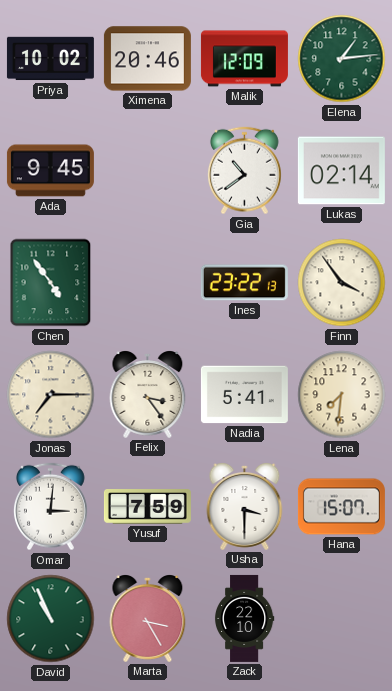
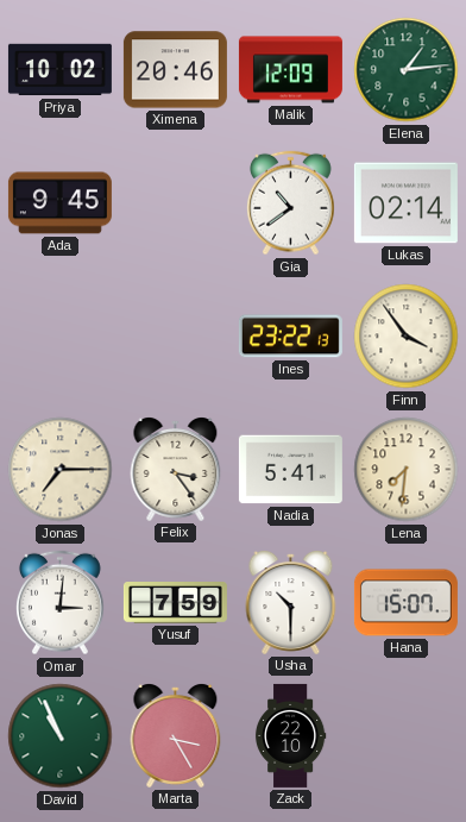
Chen: 4:54 -> none (51, 283)
Usha: 3:30 -> 10:30 (291, 603)
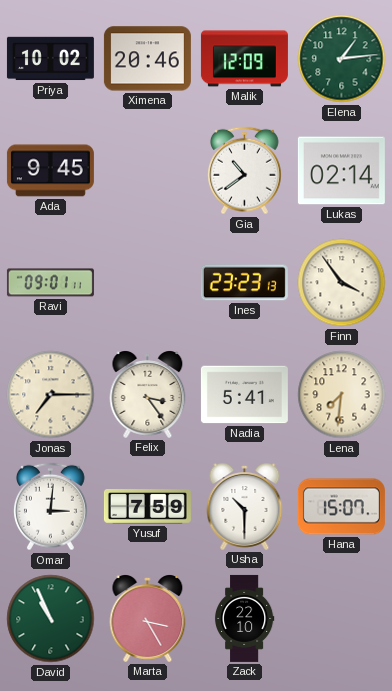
Ravi: none -> 09:01 (50, 283)
Ines: 23:22 -> 23:23 (244, 283)
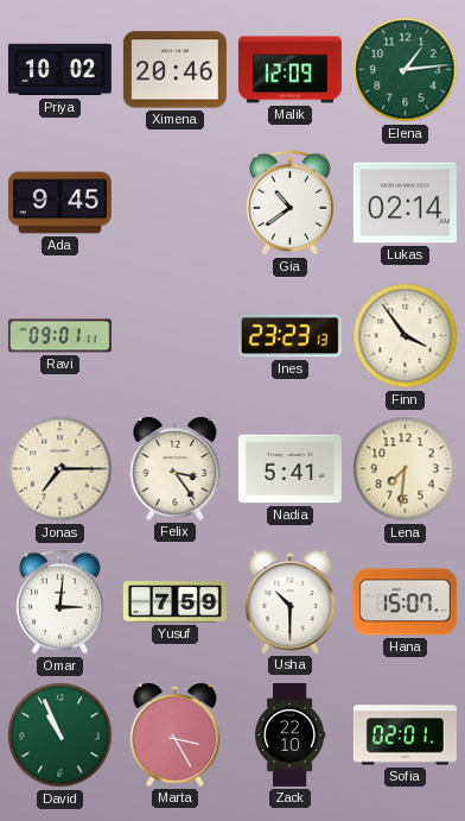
Sofia: none -> 02:01 (405, 735)
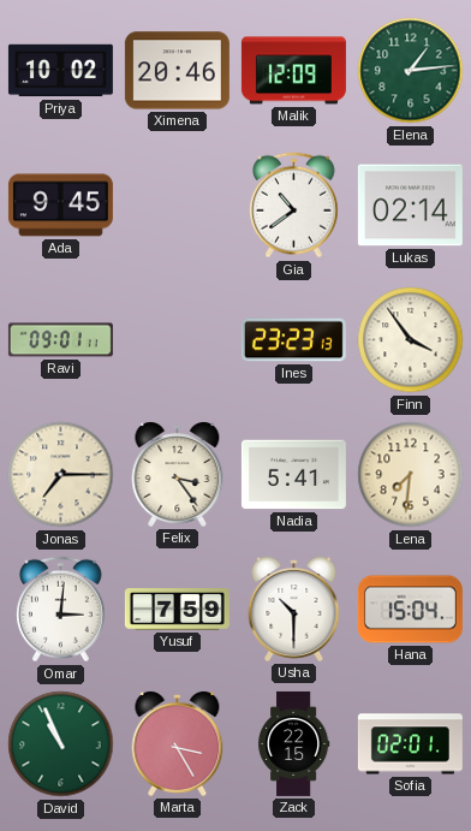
Hana: 15:07 -> 15:04 (410, 610)
Zack: 22:10 -> 22:15 (293, 743)
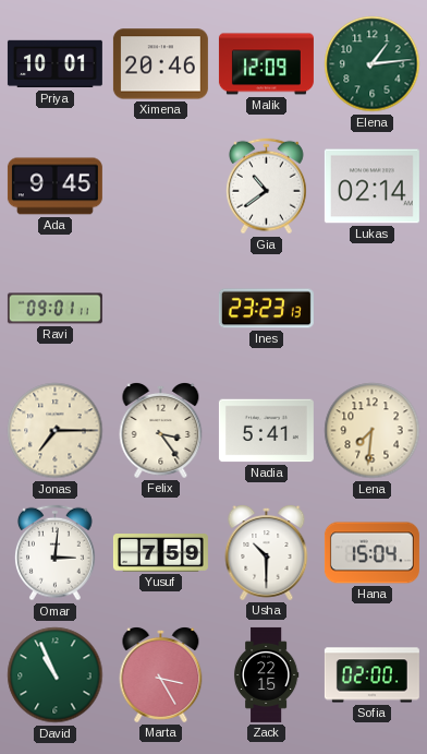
Priya: 10:02 -> 10:01 (54, 64)
Finn: 3:54 -> none (411, 340)
Sofia: 02:01 -> 02:00 (371, 675)
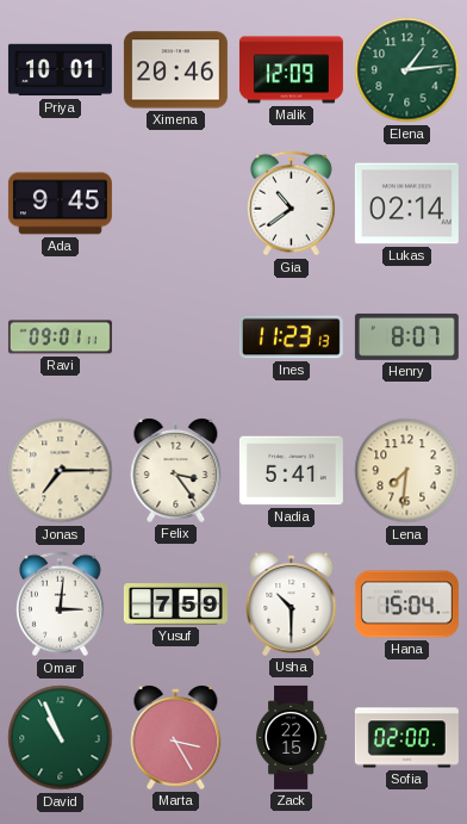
Ines: 23:23 -> 11:23 (291, 337)
Henry: none -> 8:07 (406, 336)
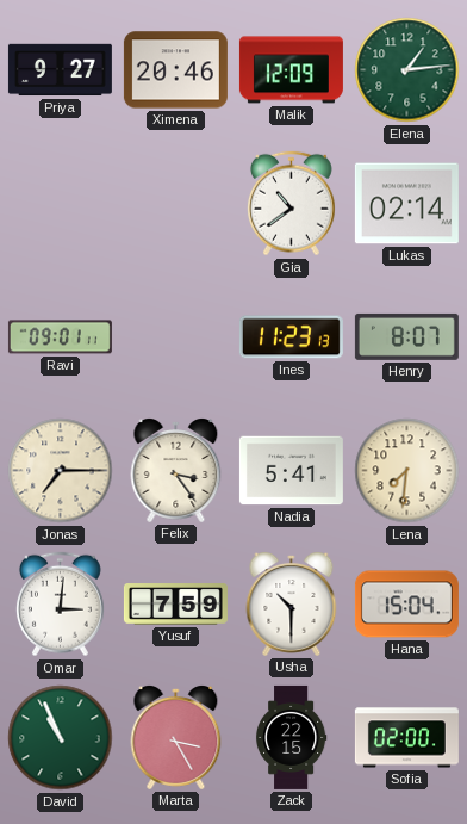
Priya: 10:01 -> 9:27 (60, 70)
Ada: 9:45 -> none (60, 204)
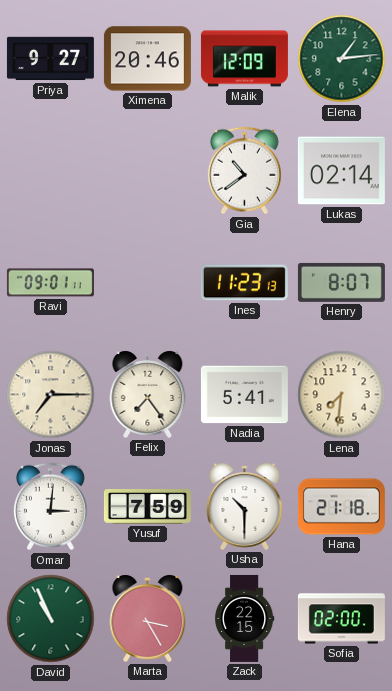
Felix: 3:24 -> 7:24 (148, 395)
Hana: 15:04 -> 21:18 (341, 507)
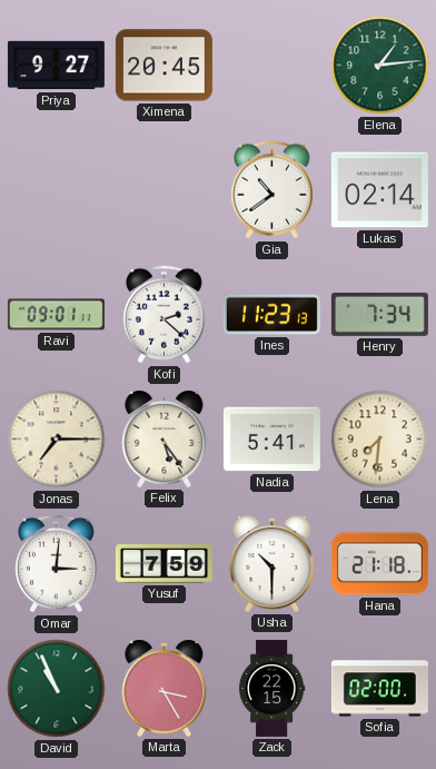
Ximena: 20:46 -> 20:45 (163, 66)
Malik: 12:09 -> none (244, 59)
Kofi: none -> 2:22 (163, 315)
Henry: 8:07 -> 7:34 (379, 314)
Felix: 7:24 -> 5:24 (165, 440)
